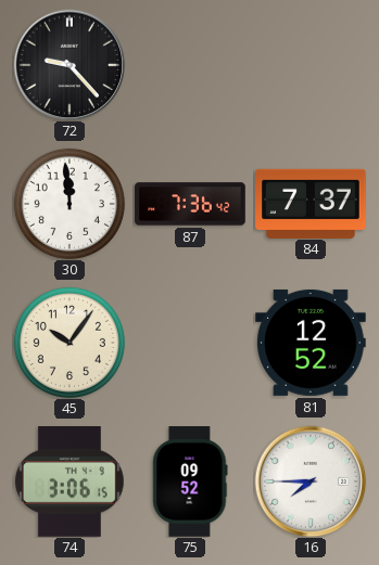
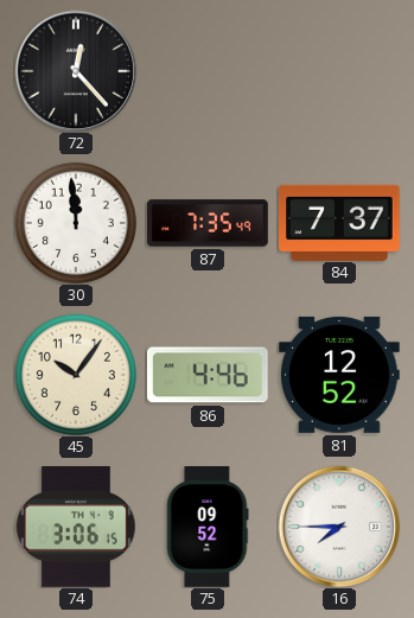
72: 9:23 -> 12:23 (76, 71)
87: 7:36 -> 7:35 (208, 223)
86: none -> 4:46 (208, 375)
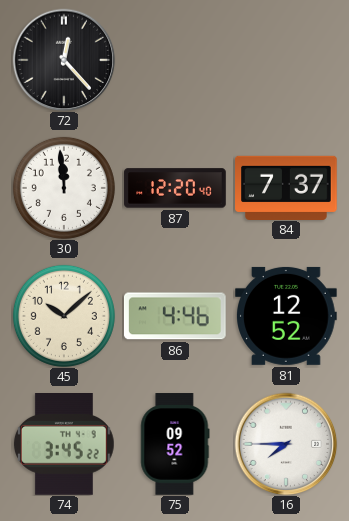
87: 7:35 -> 12:20 (175, 188)
45: 10:06 -> 10:08 (64, 316)
74: 3:06 -> 3:45 (65, 445)
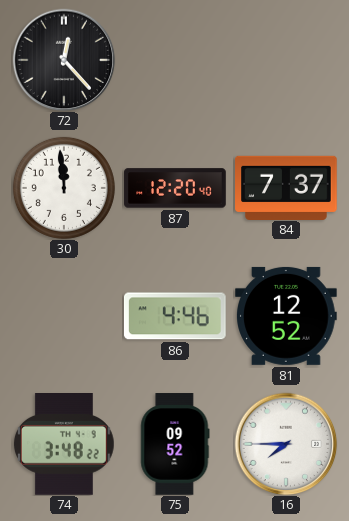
45: 10:08 -> none (64, 316)
74: 3:45 -> 3:48 (65, 445)
